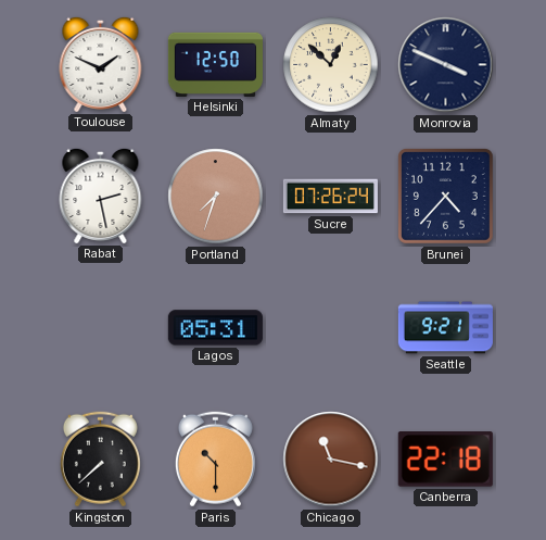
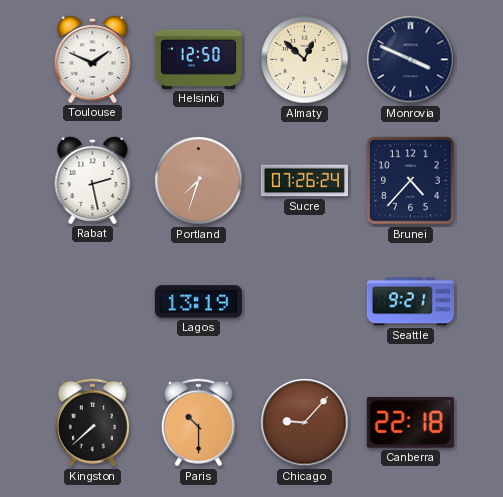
Lagos: 05:31 -> 13:19 (198, 302)
Chicago: 11:17 -> 9:07 (305, 423)
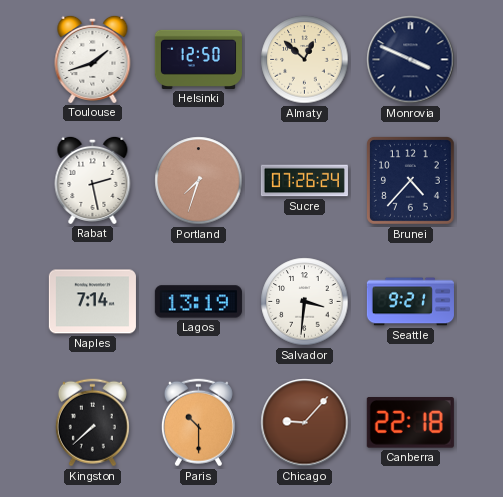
Toulouse: 1:49 -> 1:42 (93, 59)
Naples: none -> 7:14 (92, 302)
Salvador: none -> 3:31 (305, 302)
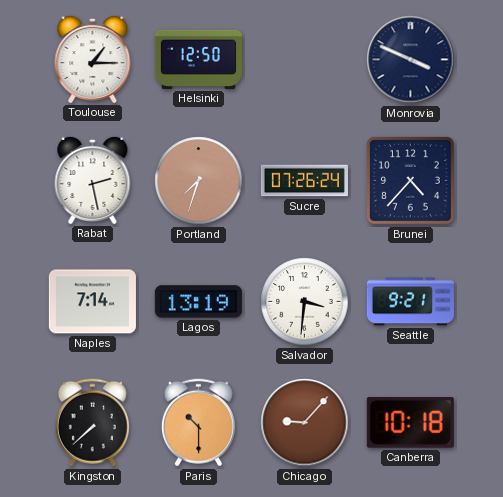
Toulouse: 1:42 -> 1:15 (93, 59)
Almaty: 12:52 -> none (305, 60)
Canberra: 22:18 -> 10:18 (410, 423)
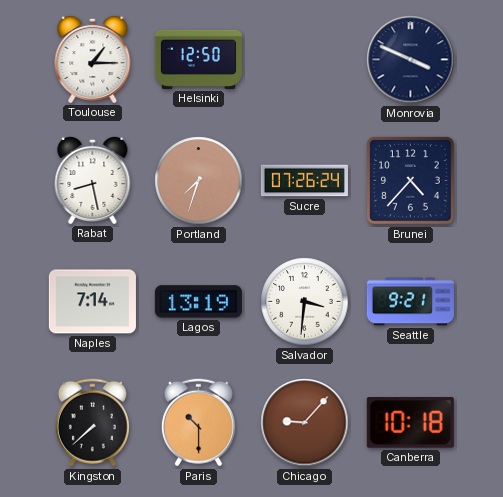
Rabat: 2:28 -> 8:28 (93, 180)
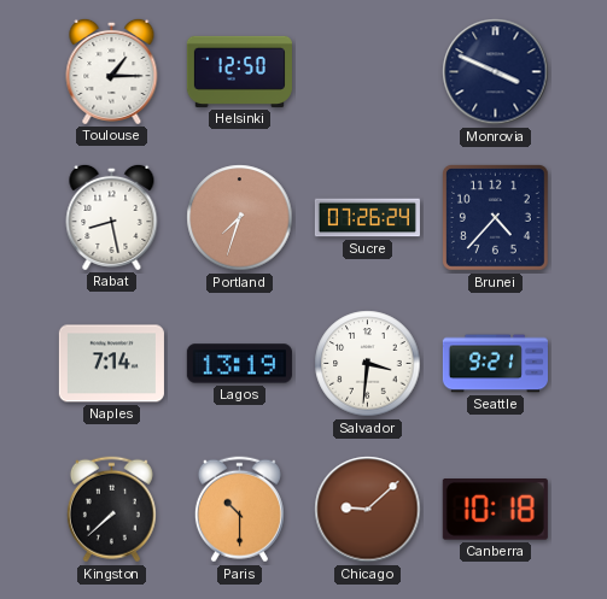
Chicago: 9:07 -> 9:08 (368, 510)
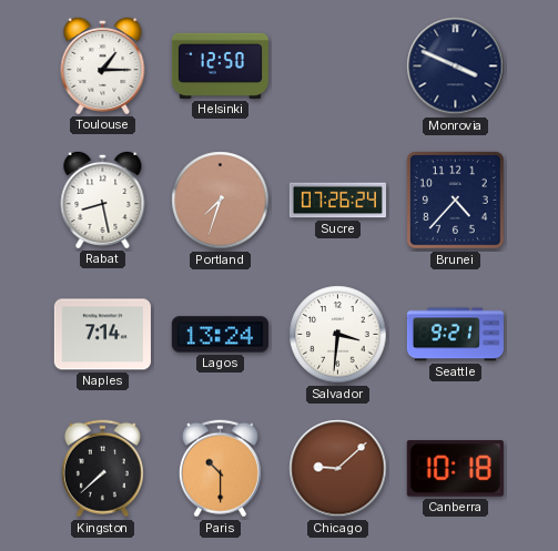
Lagos: 13:19 -> 13:24 (220, 335)
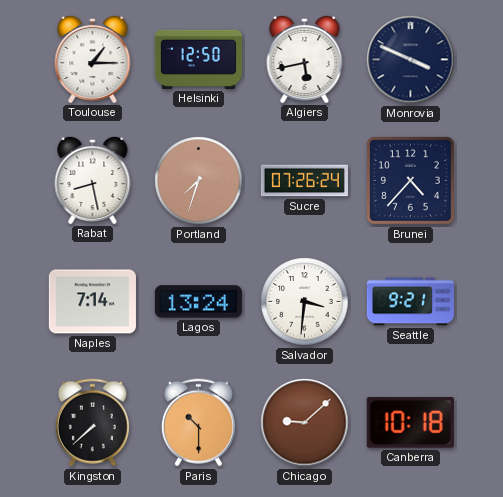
Algiers: none -> 5:43 (305, 59)
